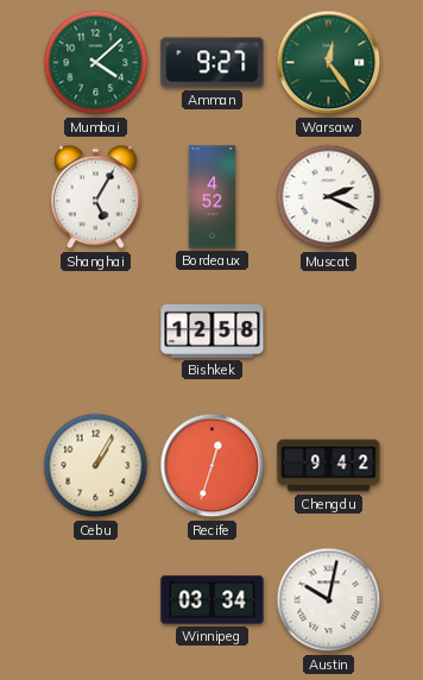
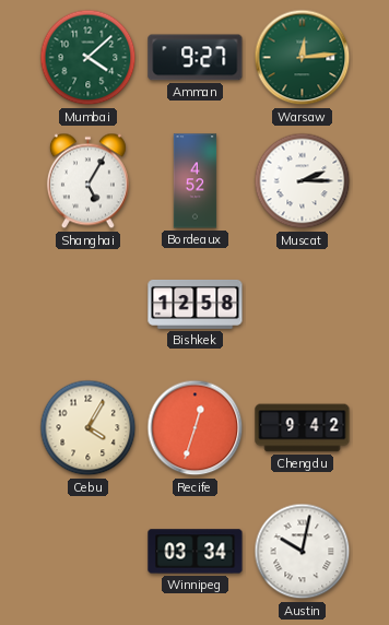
Warsaw: 12:24 -> 12:14 (303, 58)
Muscat: 2:19 -> 2:15 (303, 181)
Cebu: 1:05 -> 4:05 (89, 428)
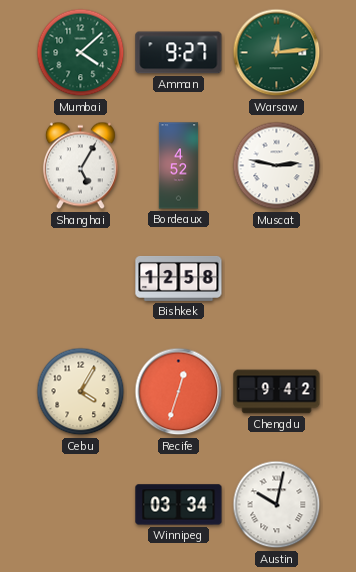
Muscat: 2:15 -> 2:47 (277, 166)
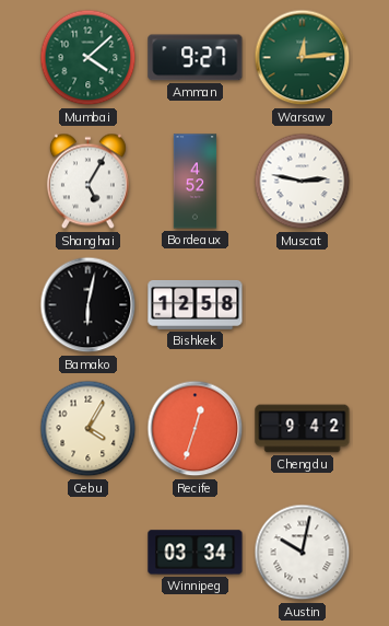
Bamako: none -> 6:02 (89, 305)
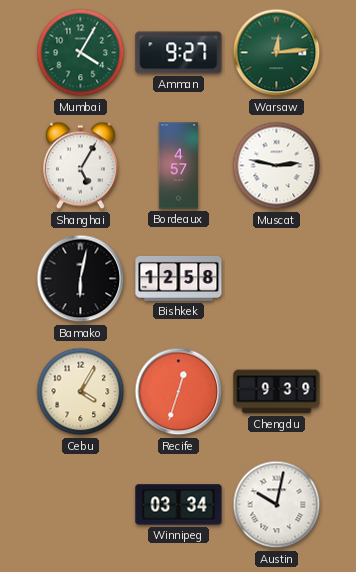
Mumbai: 4:08 -> 4:05 (81, 53)
Bordeaux: 4:52 -> 4:57 (179, 166)
Chengdu: 9:42 -> 9:39 (277, 392)
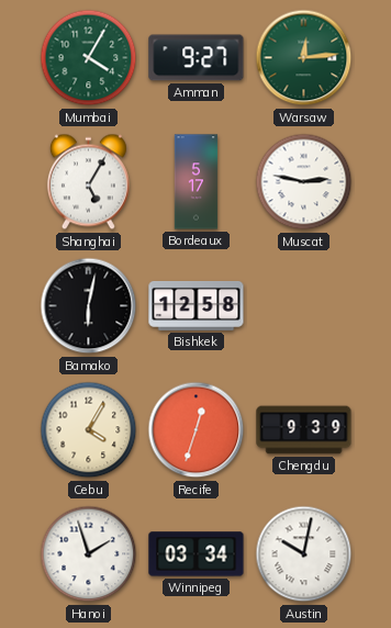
Bordeaux: 4:57 -> 5:17 (197, 182)
Hanoi: none -> 1:57 (89, 554)
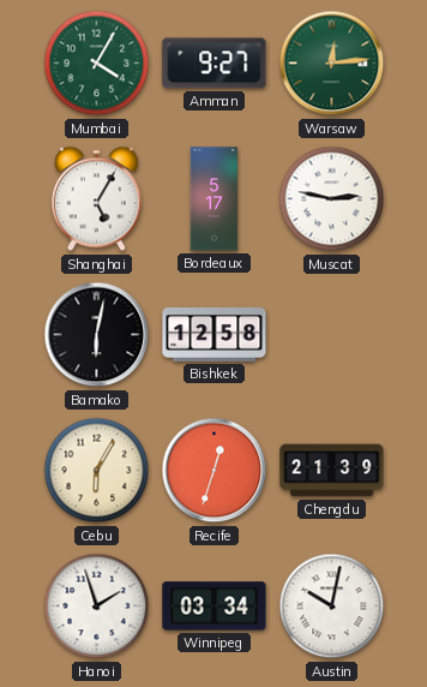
Cebu: 4:05 -> 6:05 (97, 471)
Chengdu: 9:39 -> 21:39 (332, 471)
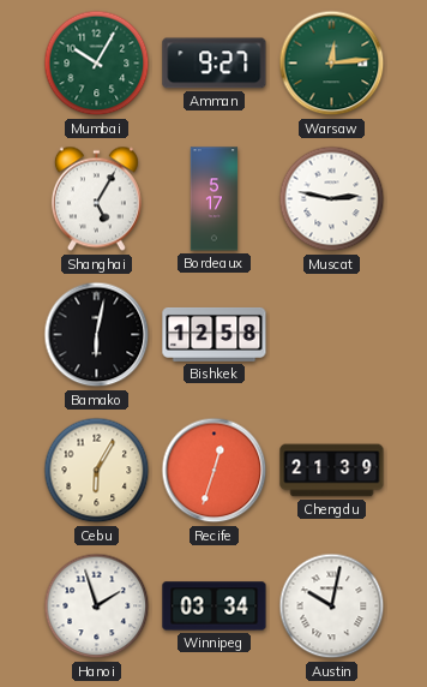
Mumbai: 4:05 -> 10:05 (97, 64)
